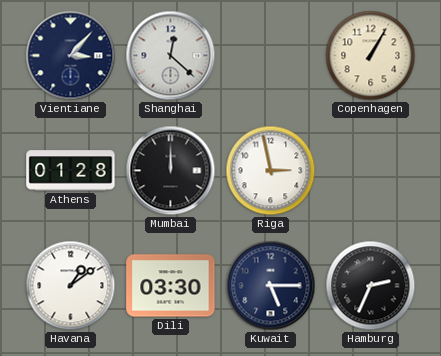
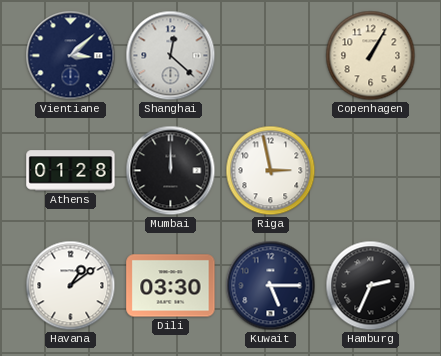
Vientiane: 3:07 -> 3:08 (71, 56)
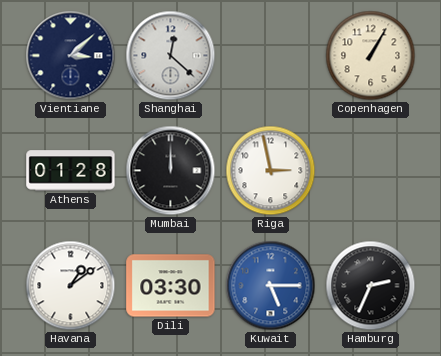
Kuwait dial: navy -> blue (271, 286)
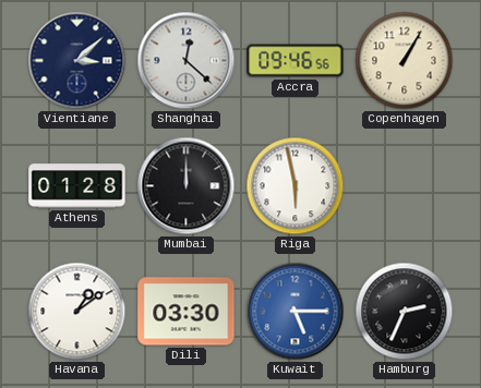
Accra: none -> 09:46 (296, 61)
Riga: 2:58 -> 5:58 (296, 186)
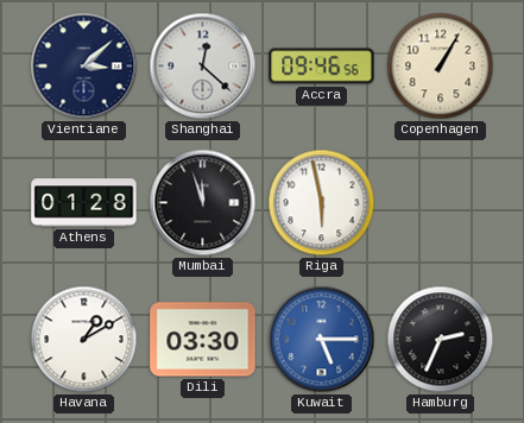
Mumbai: 12:00 -> 11:57 (203, 203)
Havana: 1:09 -> 1:10 (84, 340)
